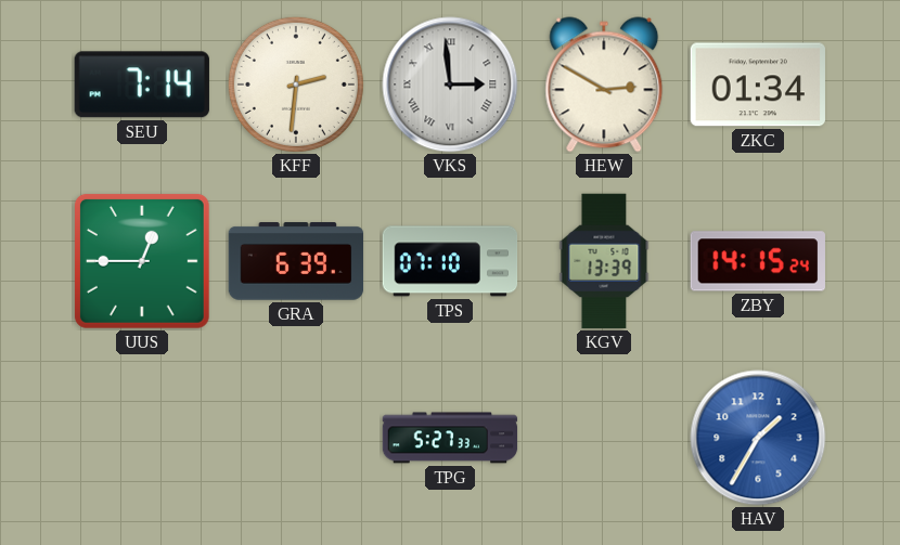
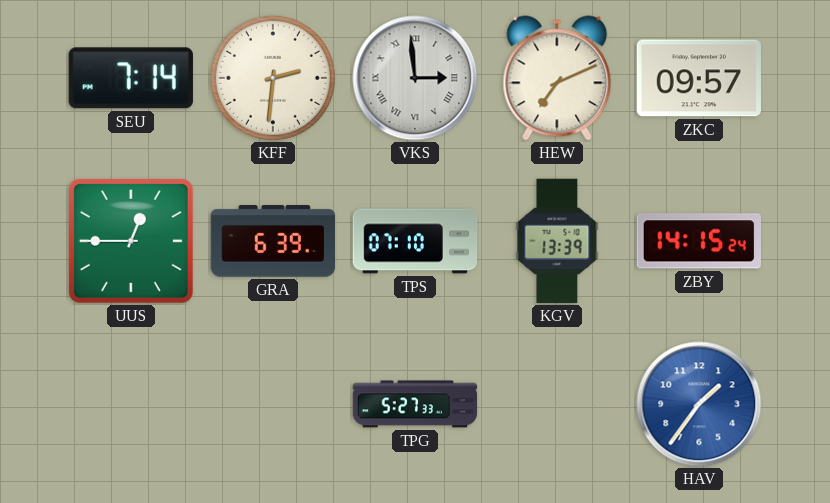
HEW: 2:50 -> 7:11 (557, 78)
ZKC: 01:34 -> 09:57 (699, 78)
HAV: 1:35 -> 1:36 (699, 404)
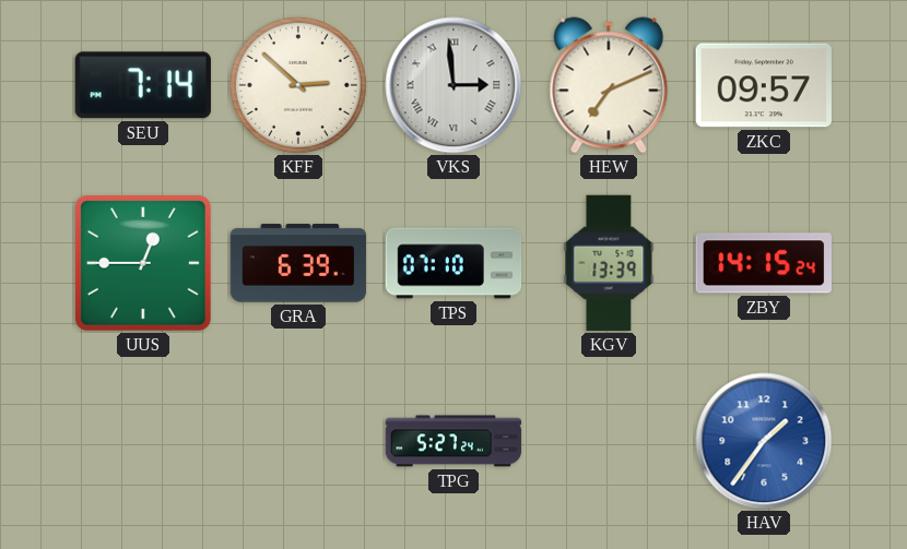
KFF: 2:31 -> 2:52 (298, 85)
TPG: 5:27:33 -> 5:27:24 (454, 441)
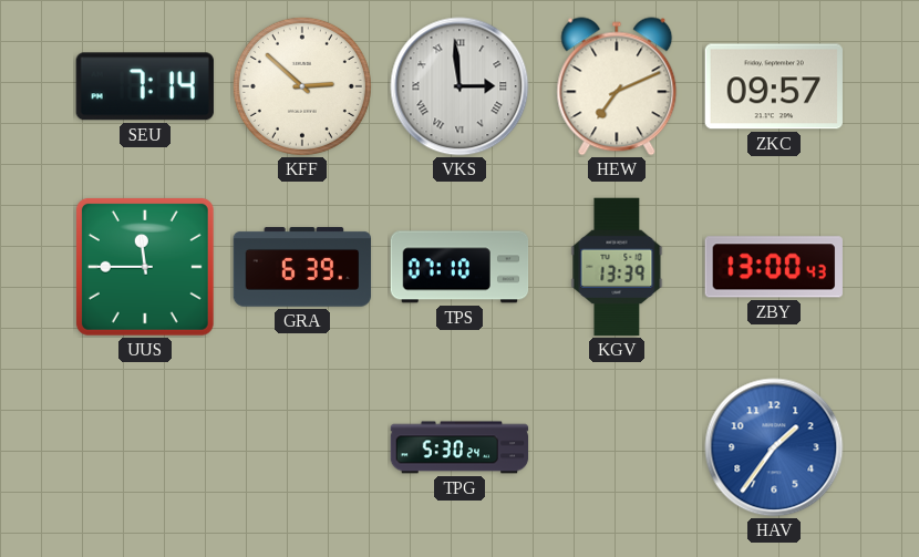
UUS: 12:45 -> 11:45 (145, 267)
ZBY: 14:15 -> 13:00 (774, 267)
TPG: 5:27 -> 5:30 (460, 447)
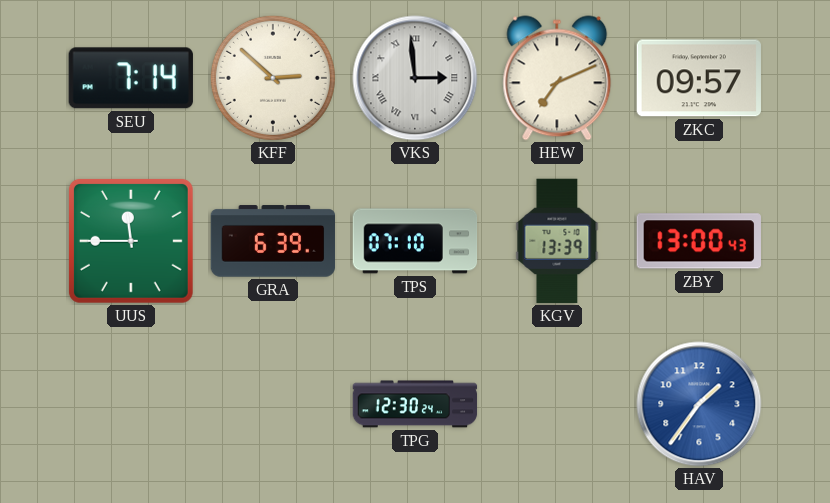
TPG: 5:30 -> 12:30 (415, 404)
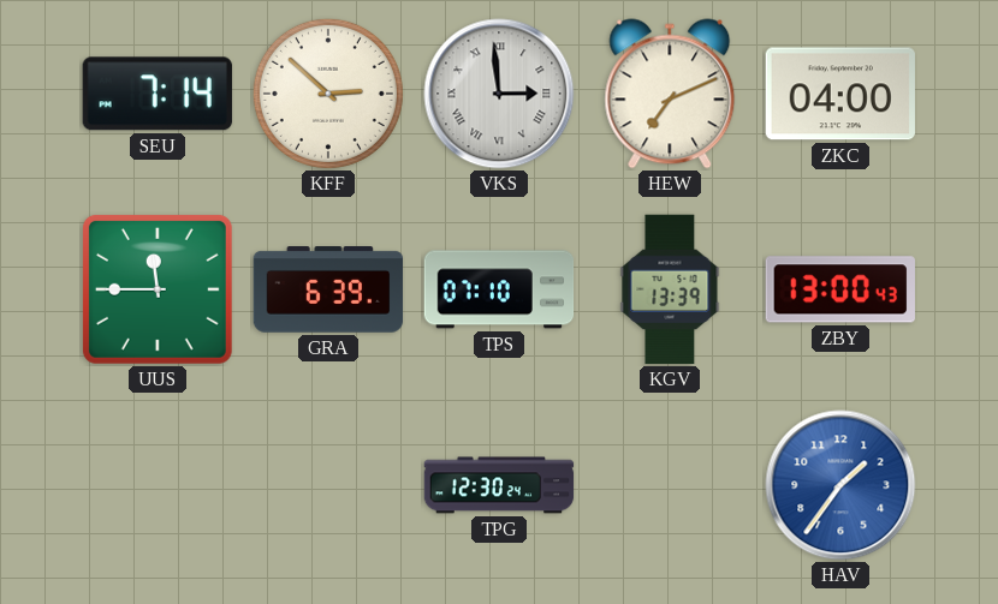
ZKC: 09:57 -> 04:00 (840, 94)
